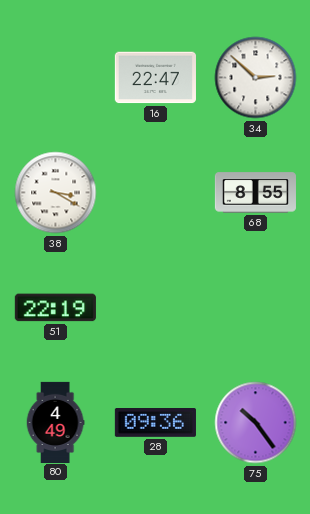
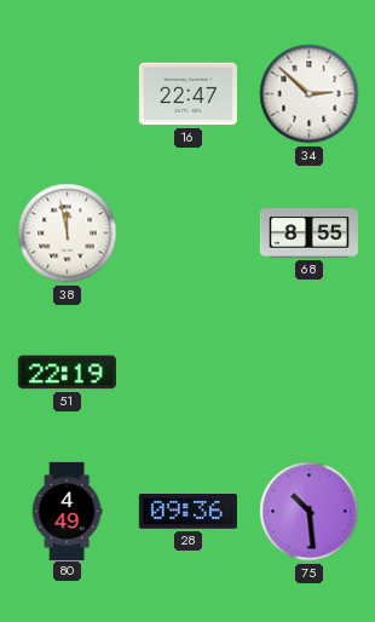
38: 3:20 -> 11:58 (68, 234)
75: 10:24 -> 10:29 (310, 512)
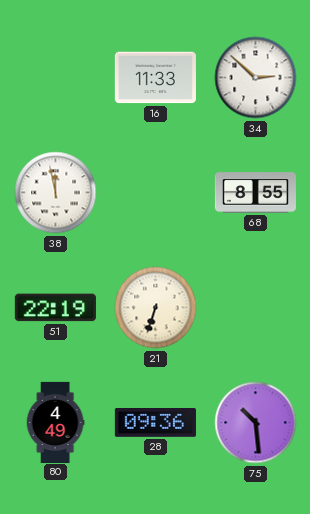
16: 22:47 -> 11:33 (155, 78)
21: none -> 6:33 (156, 308)
